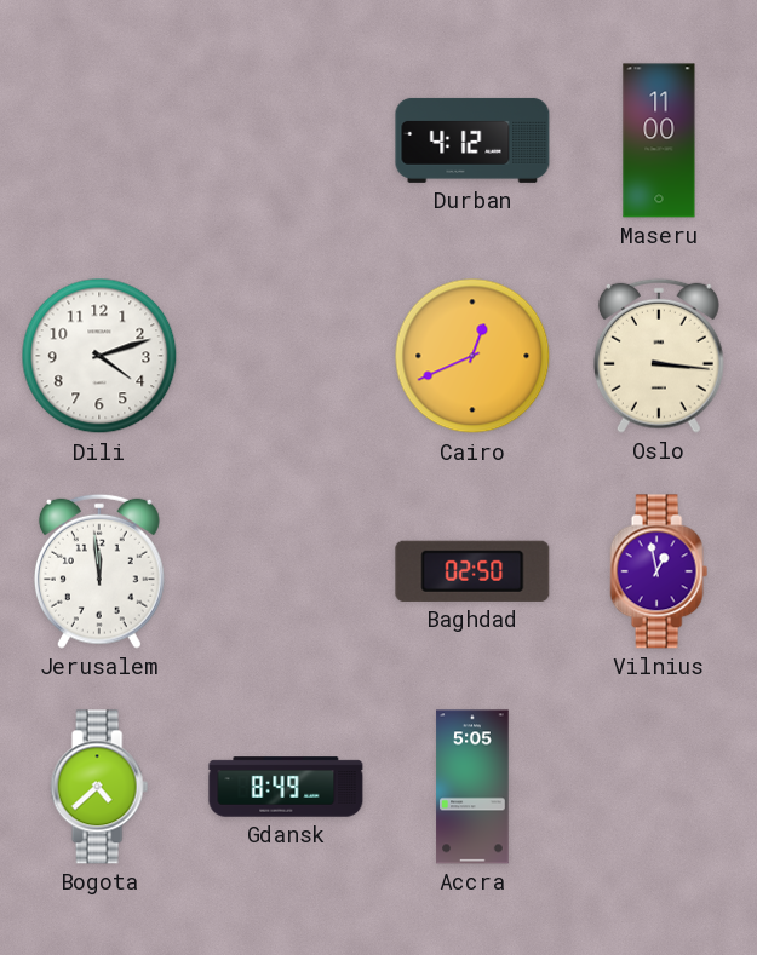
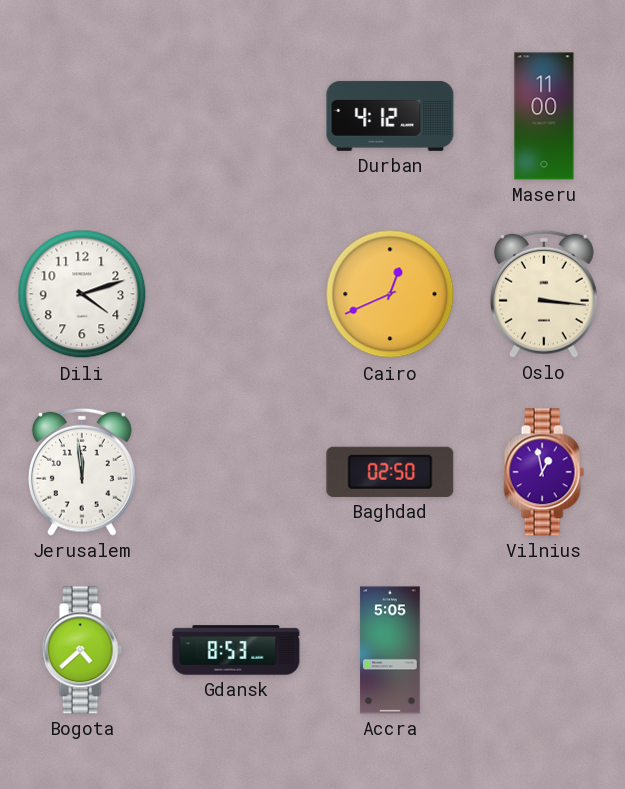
Gdansk: 8:49 -> 8:53 (236, 650)
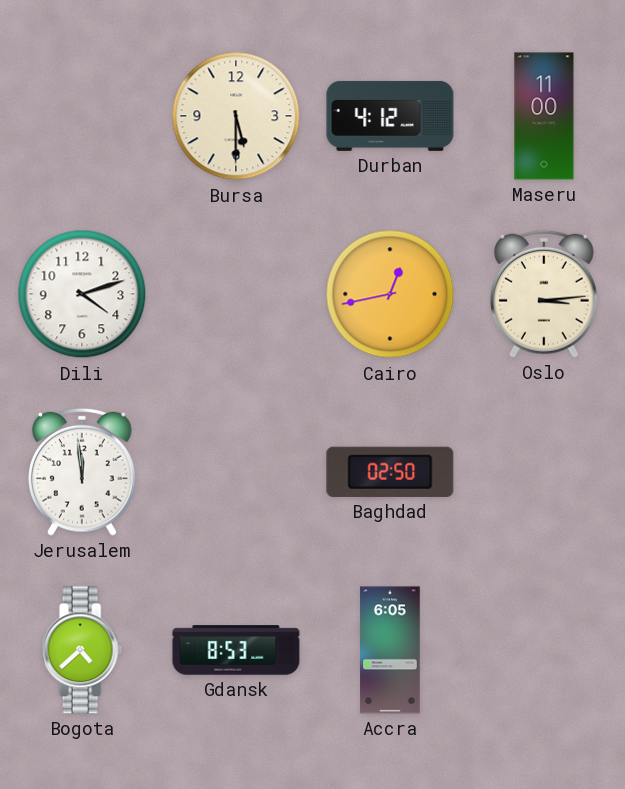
Bursa: none -> 5:30 (236, 116)
Cairo: 12:41 -> 12:43 (390, 294)
Oslo: 3:16 -> 3:14 (544, 294)
Vilnius: 12:58 -> none (544, 472)
Accra: 5:05 -> 6:05 (390, 650)
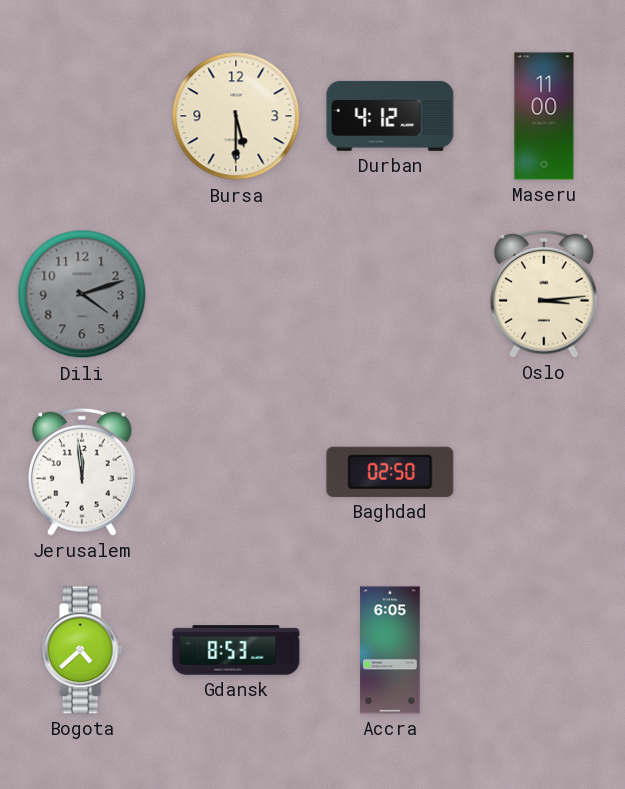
Dili dial: white -> grey (82, 294)
Cairo: 12:43 -> none (390, 294)
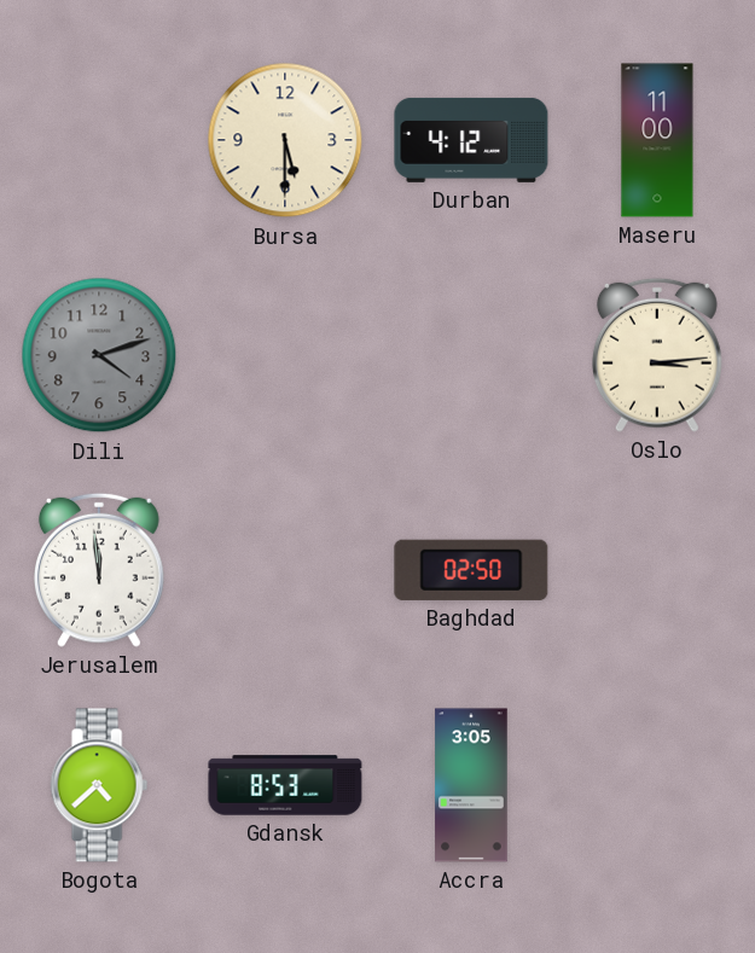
Accra: 6:05 -> 3:05 (471, 785)
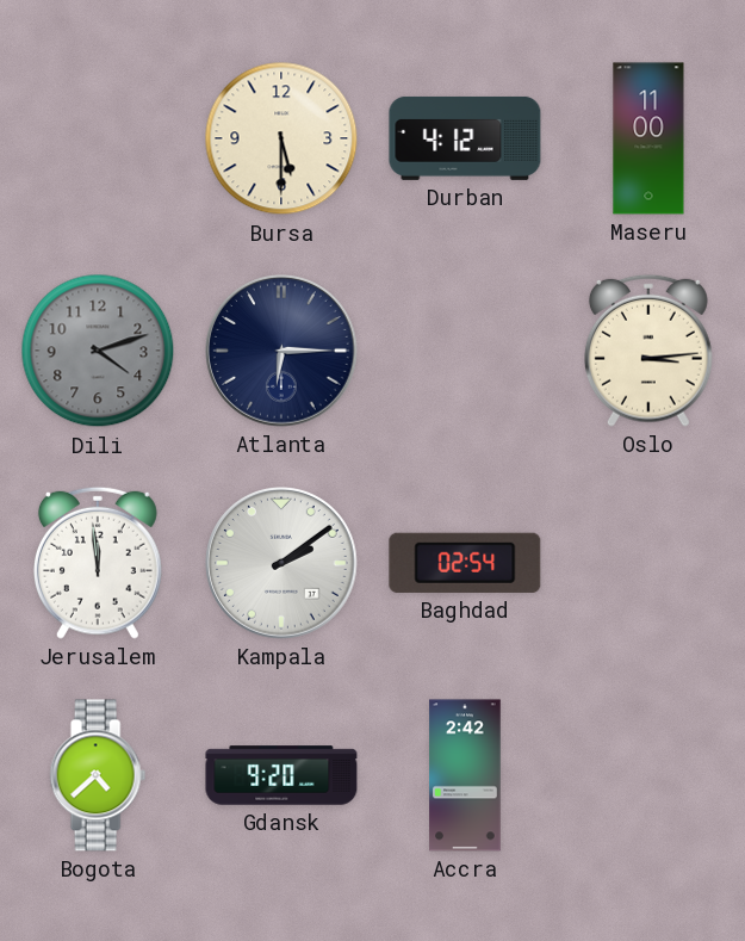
Atlanta: none -> 6:15 (281, 351)
Kampala: none -> 2:09 (281, 563)
Baghdad: 02:50 -> 02:54 (465, 563)
Gdansk: 8:53 -> 9:20 (281, 775)
Accra: 3:05 -> 2:42 (465, 775)
